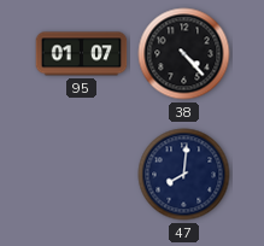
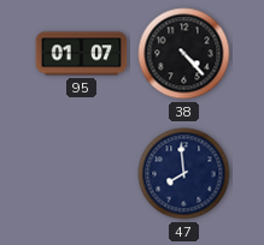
47: 8:01 -> 7:59 (184, 174)
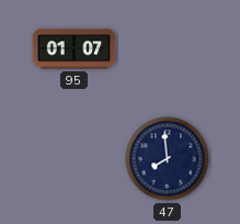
38: 4:23 -> none (184, 54)
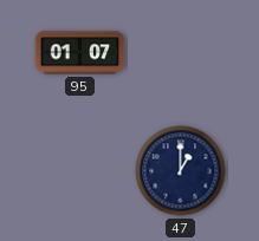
47: 7:59 -> 1:00 (181, 171)
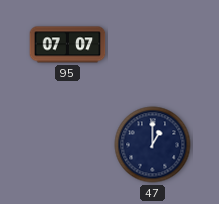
95: 01:07 -> 07:07 (68, 45)
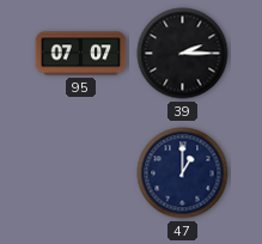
39: none -> 2:15 (183, 54)
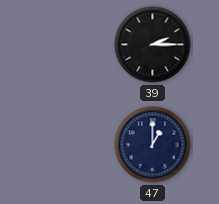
95: 07:07 -> none (81, 54)
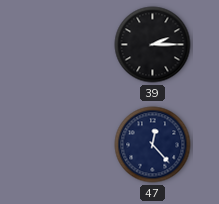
47: 1:00 -> 12:23 (153, 145)
